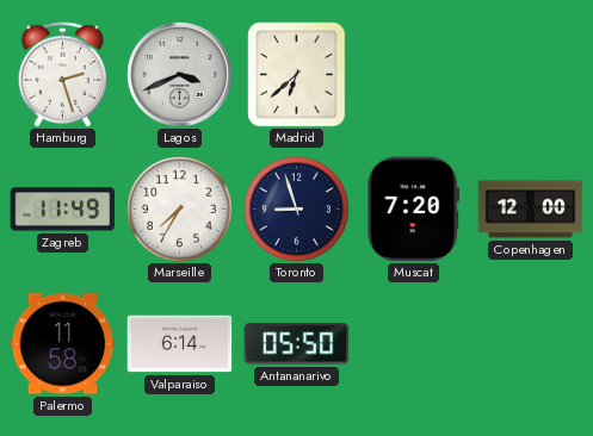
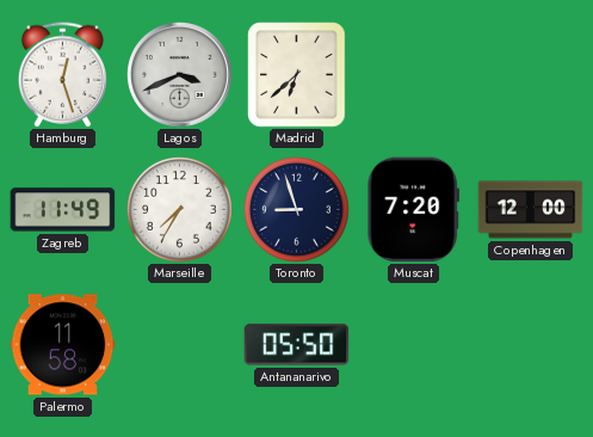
Hamburg: 2:27 -> 12:27 (62, 75)
Valparaiso: 6:14 -> none (180, 344)
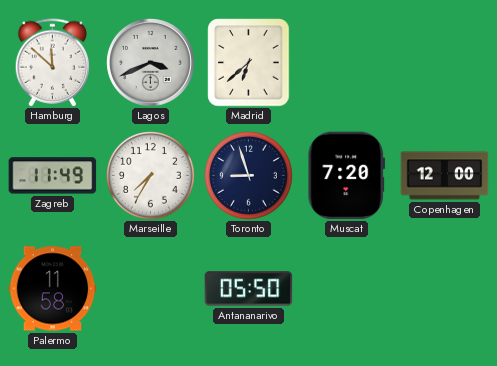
Hamburg: 12:27 -> 11:52 (52, 63)
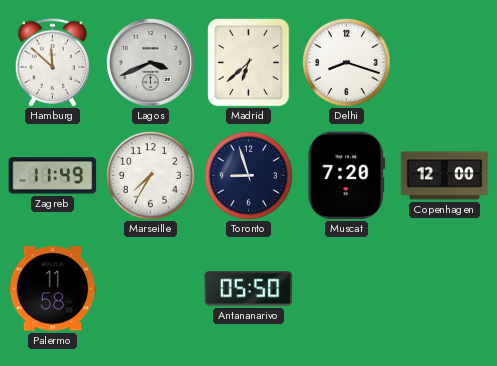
Delhi: none -> 8:18 (347, 63)
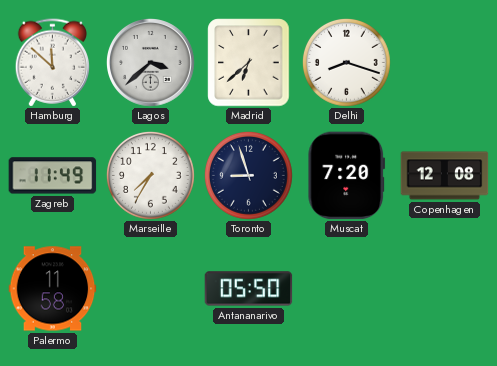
Lagos: 3:41 -> 3:38 (151, 63)
Copenhagen: 12:00 -> 12:08 (445, 176)
